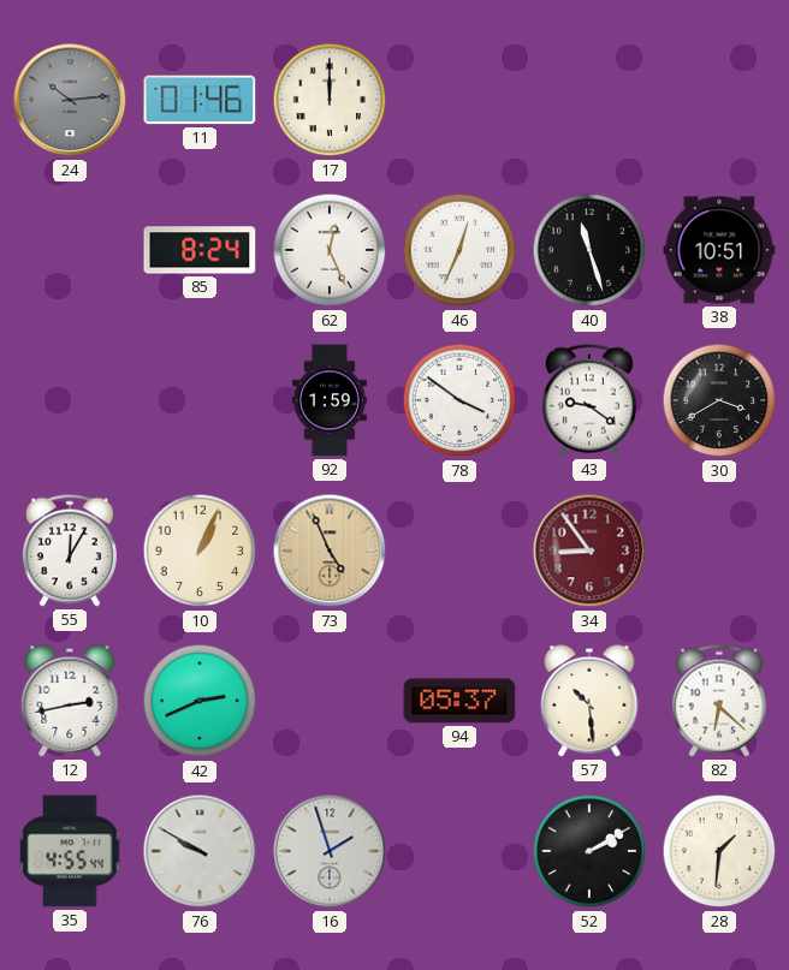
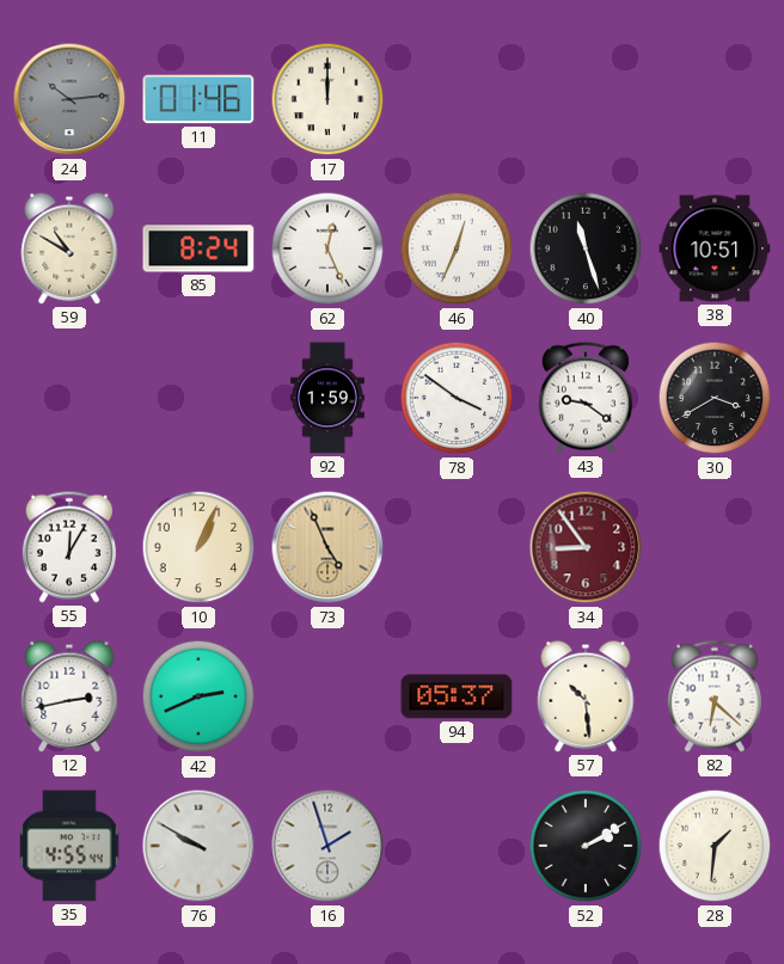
59: none -> 10:50 (69, 248)
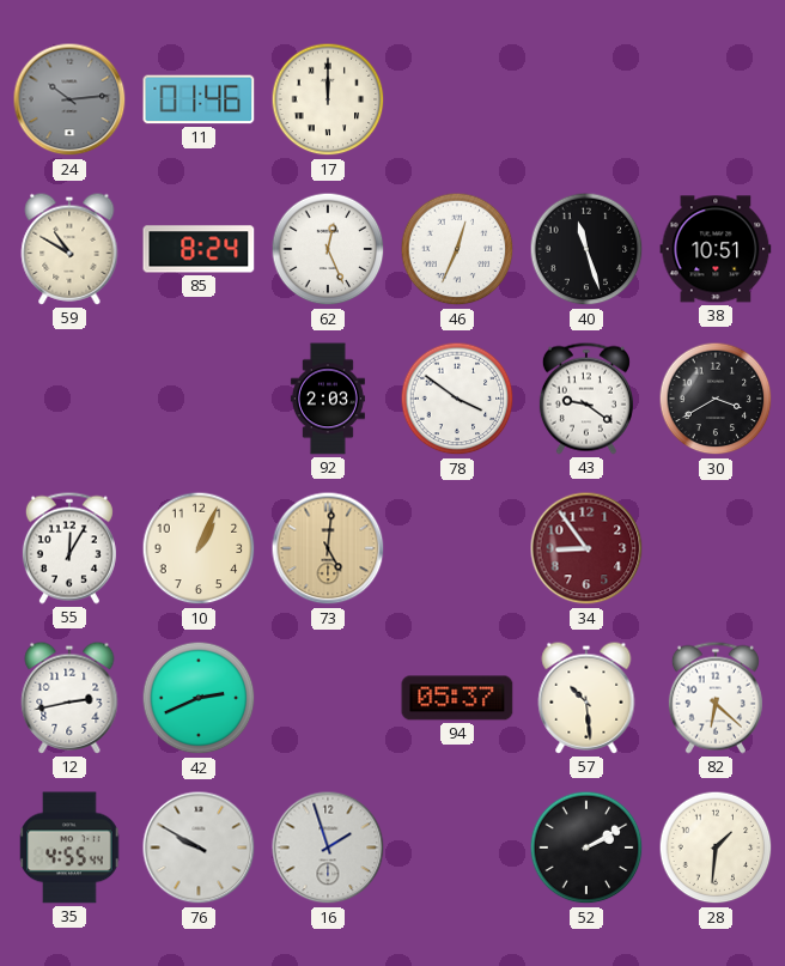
92: 1:59 -> 2:03 (328, 399)
73: 4:56 -> 5:01 (328, 548)
